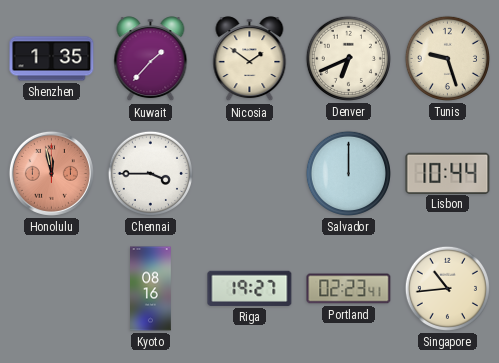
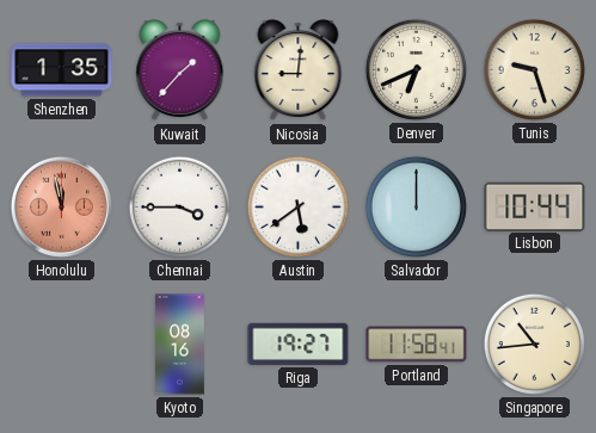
Nicosia: 1:51 -> 9:01 (299, 70)
Austin: none -> 5:39 (297, 206)
Portland: 02:23 -> 11:58 (417, 345)
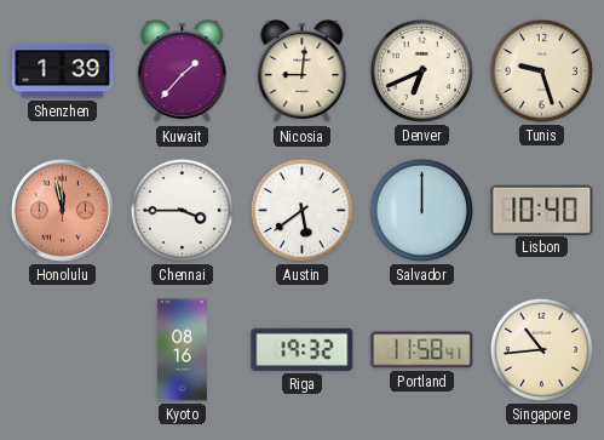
Shenzhen: 1:35 -> 1:39 (63, 72)
Lisbon: 10:44 -> 10:40 (542, 210)
Riga: 19:27 -> 19:32 (303, 349)
